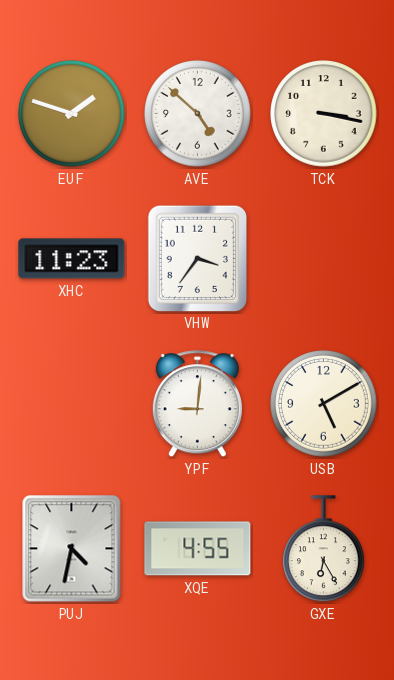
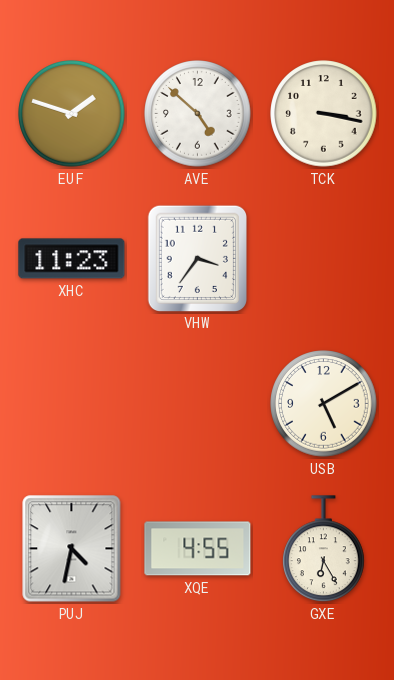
YPF: 9:01 -> none (197, 404)
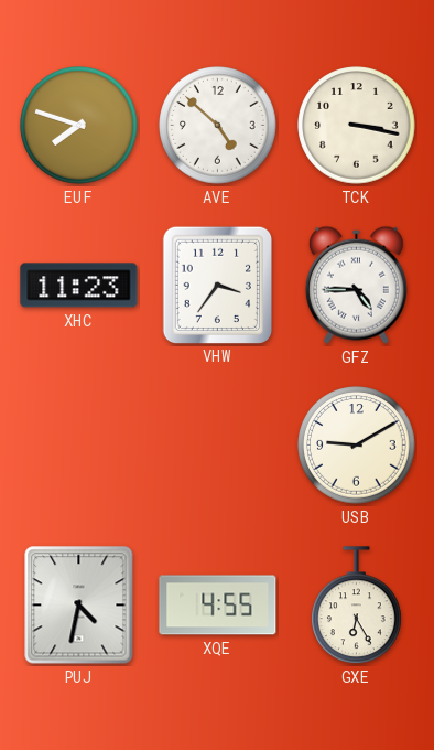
EUF: 1:48 -> 7:48 (79, 126)
GFZ: none -> 4:45 (356, 285)
USB: 5:10 -> 9:10 (357, 446)
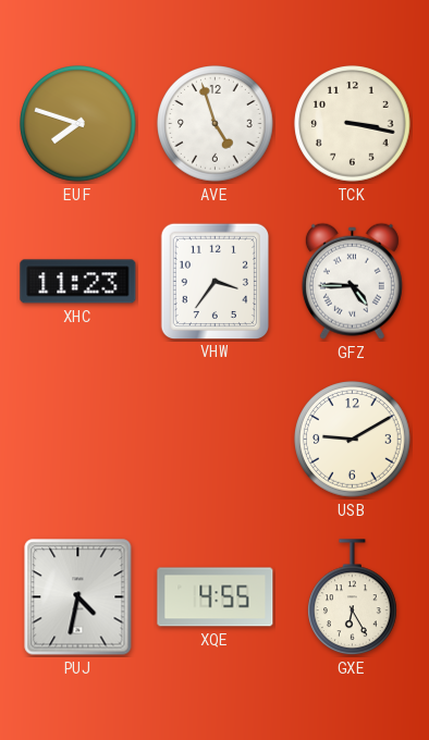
AVE: 4:52 -> 4:57 (216, 124)
